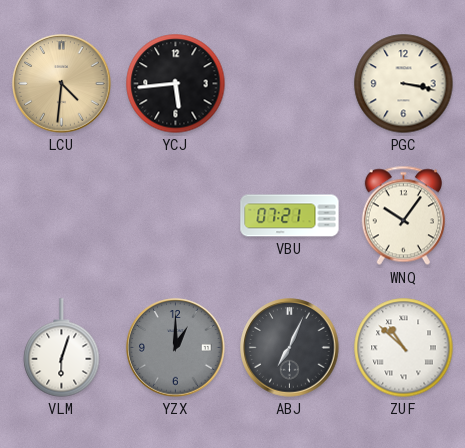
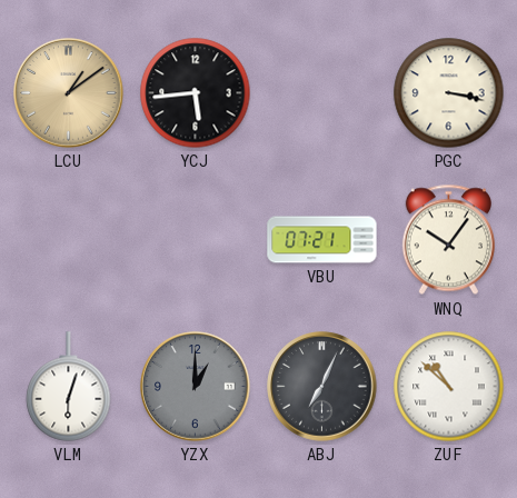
LCU: 4:31 -> 1:09 (69, 93)
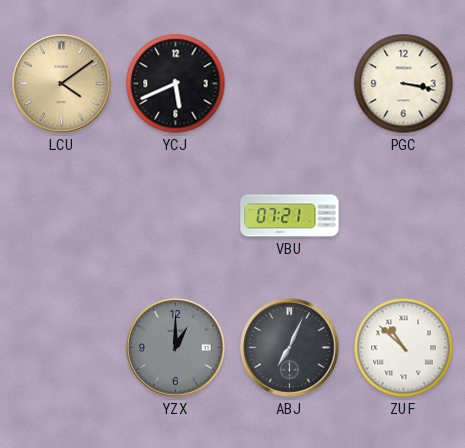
LCU: 1:09 -> 4:09 (62, 84)
YCJ: 5:44 -> 5:41 (176, 84)
WNQ: 10:06 -> none (448, 240)
VLM: 6:03 -> none (69, 387)
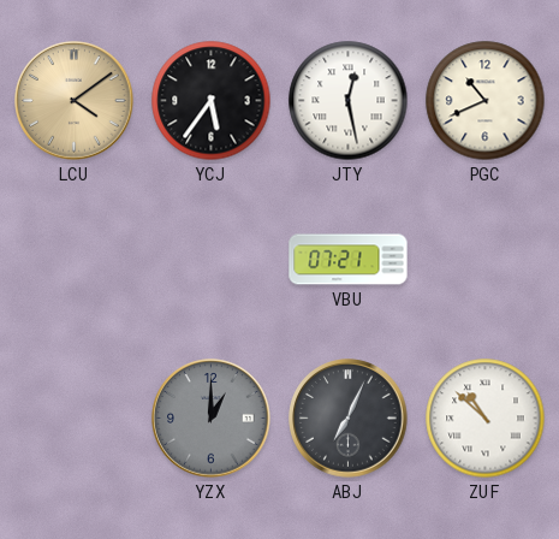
YCJ: 5:41 -> 5:36 (212, 101)
JTY: none -> 12:28 (349, 101)
PGC: 3:17 -> 10:41 (486, 101)
